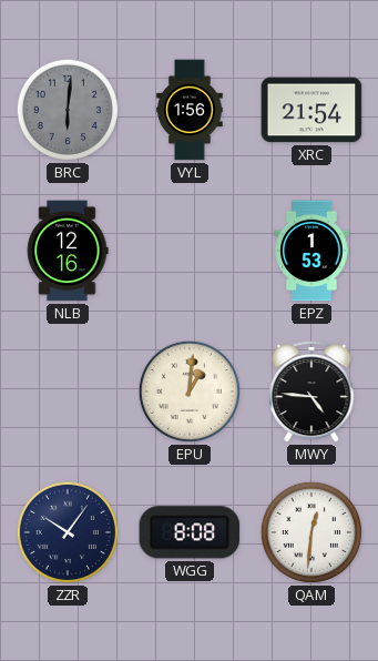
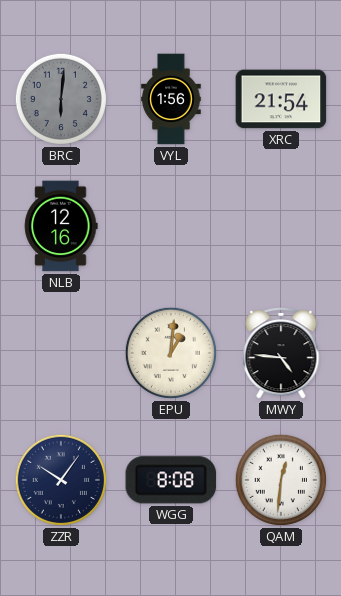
EPZ: 1:53 -> none (311, 251)
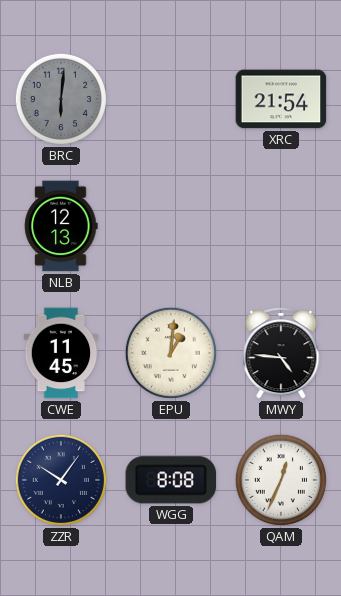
VYL: 1:56 -> none (171, 99)
NLB: 12:16 -> 12:13 (61, 226)
CWE: none -> 11:45 (61, 353)
QAM: 12:31 -> 12:34 (281, 480)
